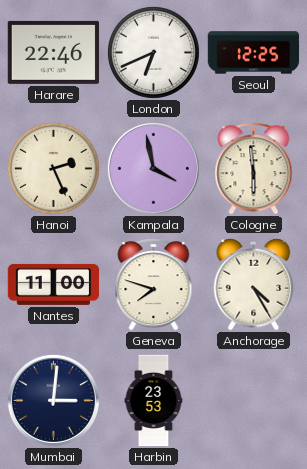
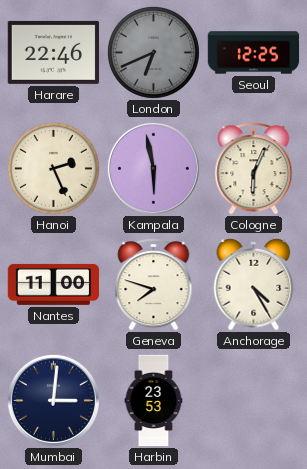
London dial: white -> grey (153, 52)
Kampala: 3:58 -> 5:58 (153, 168)
Cologne: 5:59 -> 6:04 (254, 169)
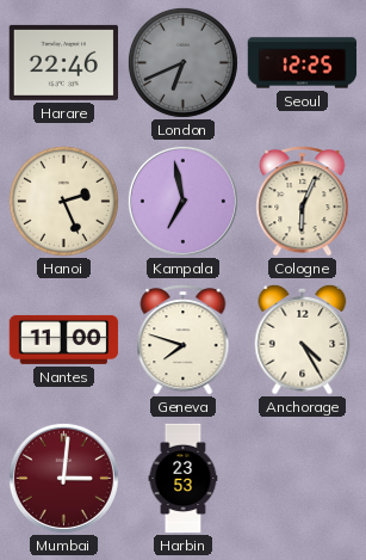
Kampala: 5:58 -> 6:58 (182, 201)
Mumbai dial: navy -> burgundy (63, 478)
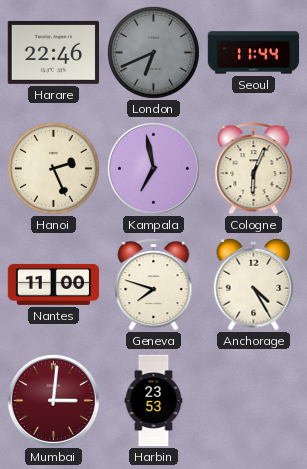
Seoul: 12:25 -> 11:44 (254, 53)
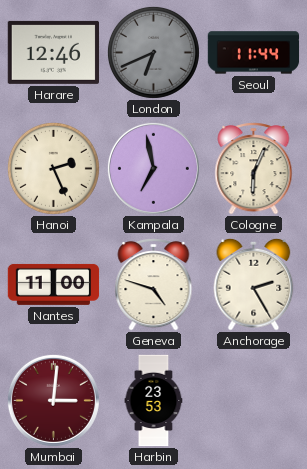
Harare: 22:46 -> 12:46 (53, 52)
Geneva: 7:48 -> 4:48 (154, 285)
Anchorage: 4:25 -> 2:25 (254, 284)
